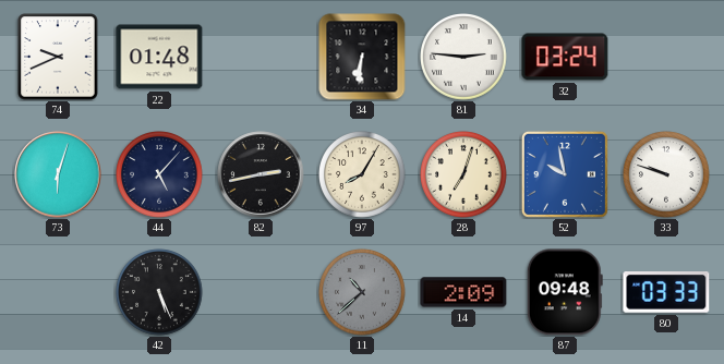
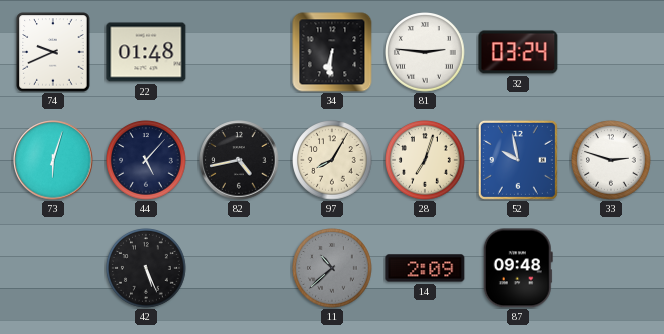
82: 2:43 -> 4:43 (239, 160)
33: 9:48 -> 2:48 (611, 160)
80: 03:33 -> none (666, 293)
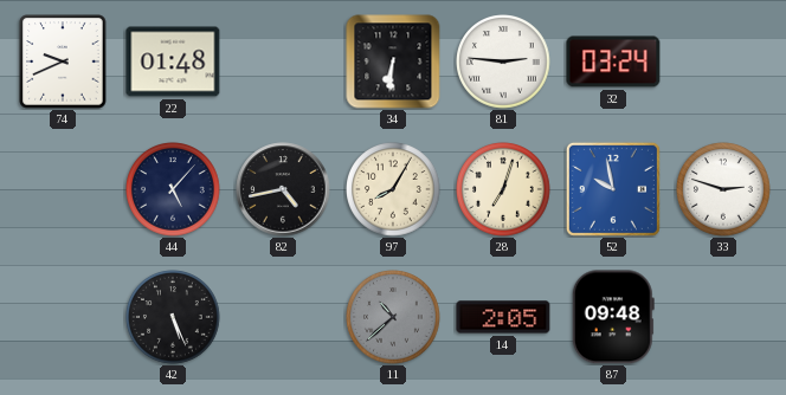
73: 6:03 -> none (53, 160)
14: 2:09 -> 2:05 (503, 317)
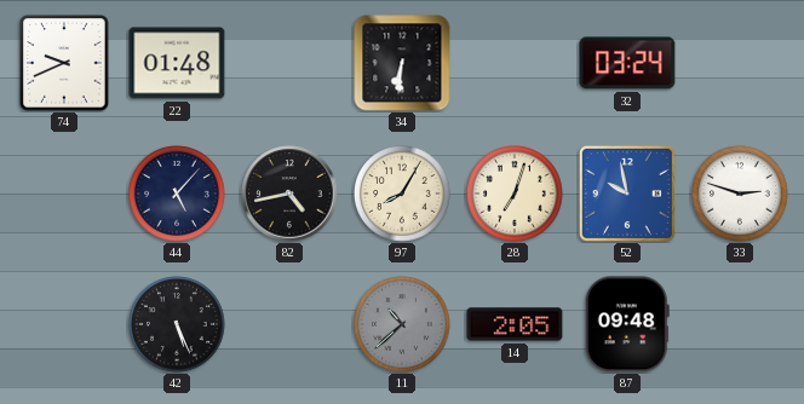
81: 2:46 -> none (503, 61)
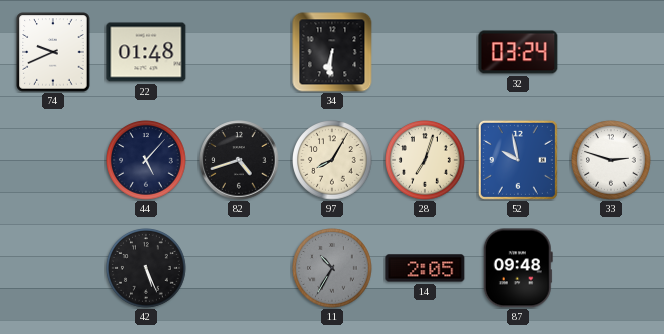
82: 4:43 -> 4:42 (239, 160)
11: 10:38 -> 10:35 (332, 268)
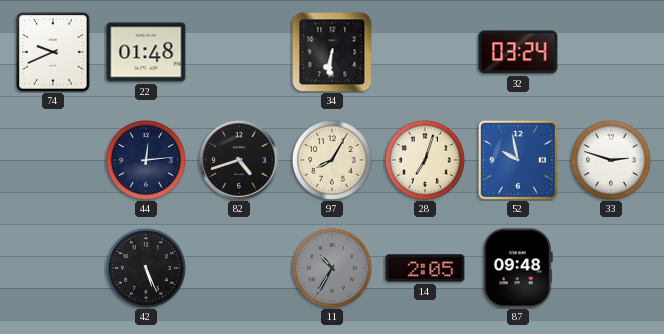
44: 5:07 -> 12:14 (146, 160)
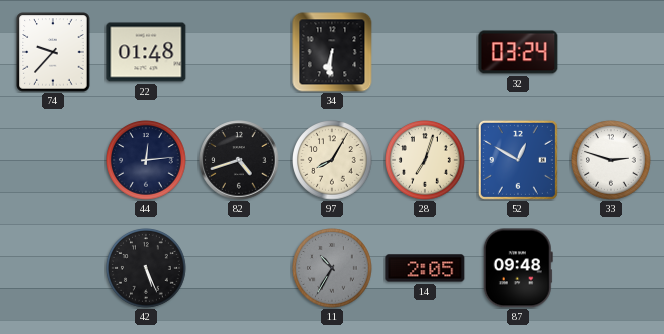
74: 9:41 -> 9:37 (53, 52)
52: 9:58 -> 12:50 (518, 160)
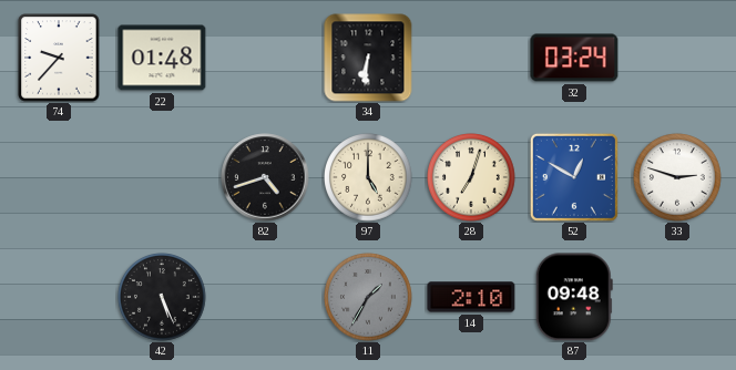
44: 12:14 -> none (146, 160)
97: 8:05 -> 5:00 (368, 177)
11: 10:35 -> 1:35 (368, 297)
14: 2:05 -> 2:10 (471, 297)
